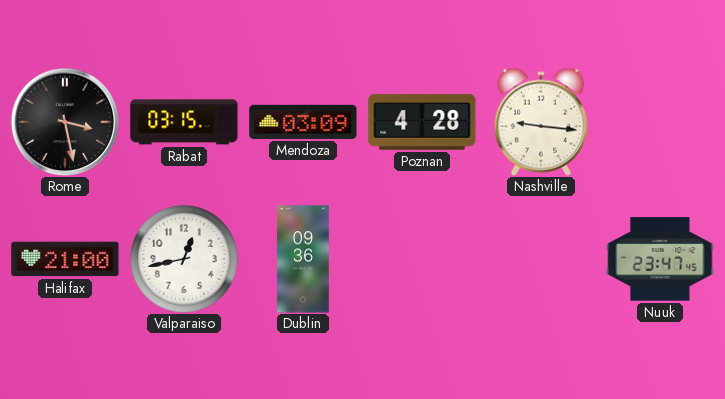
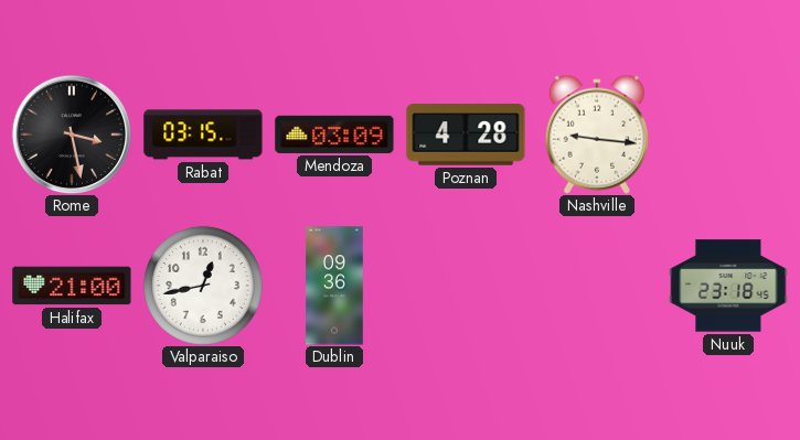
Nuuk: 23:47 -> 23:18 (728, 286)
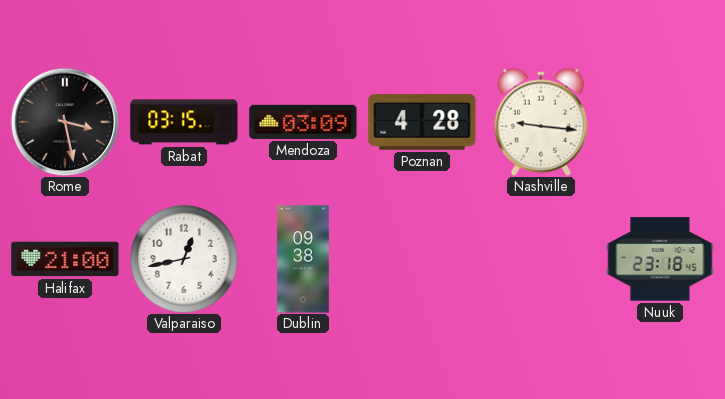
Dublin: 09:36 -> 09:38 (303, 259)
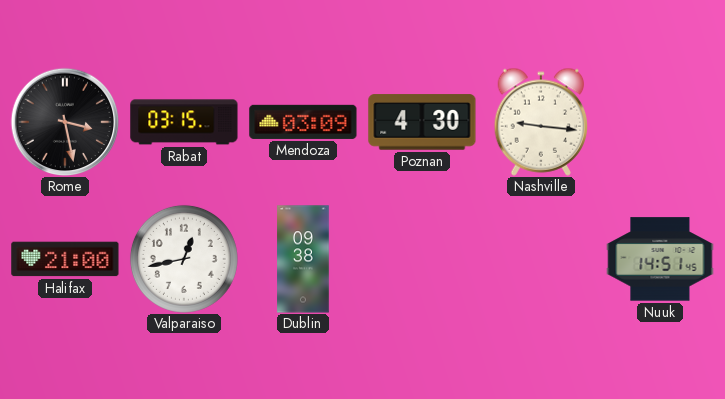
Poznan: 4:28 -> 4:30 (422, 122)
Nuuk: 23:18 -> 14:51 (660, 259)
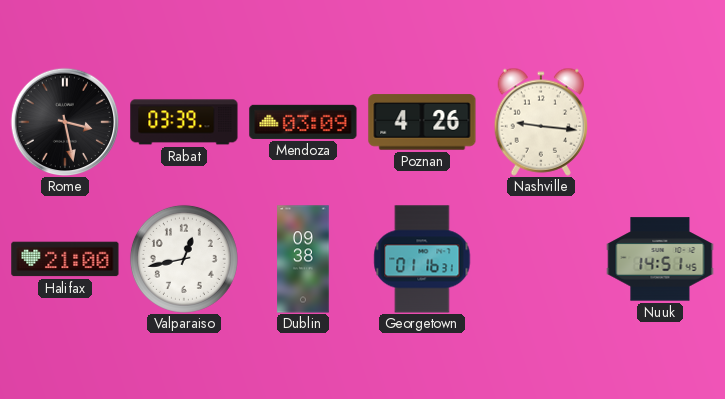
Rabat: 03:15 -> 03:39 (184, 122)
Poznan: 4:30 -> 4:26 (422, 122)
Georgetown: none -> 01:16 (422, 259)
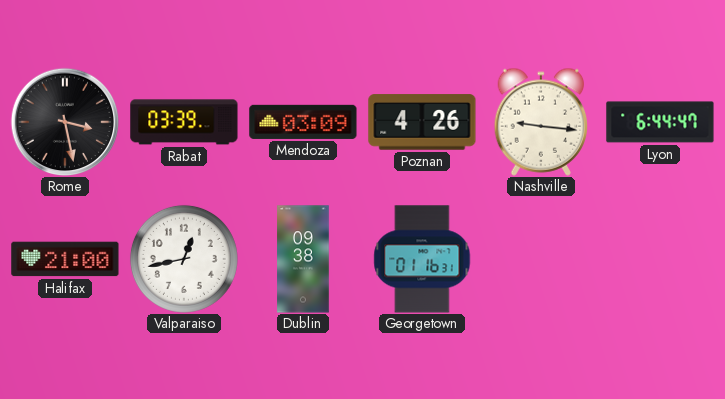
Lyon: none -> 6:44 (660, 122)
Nuuk: 14:51 -> none (660, 259)
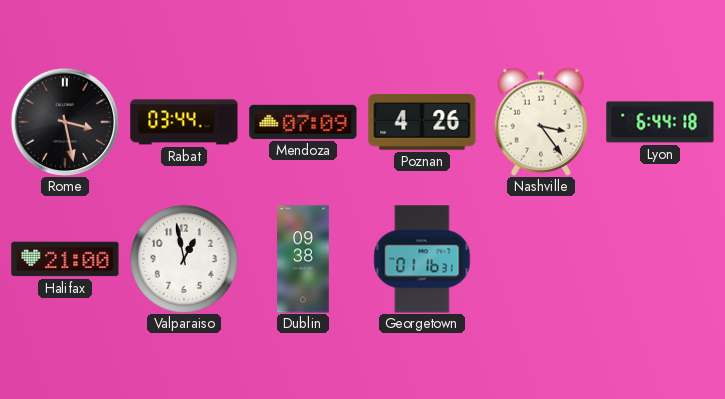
Rabat: 03:39 -> 03:44 (184, 122)
Mendoza: 03:09 -> 07:09 (303, 122)
Nashville: 9:16 -> 3:24 (540, 122)
Lyon: 6:44:47 -> 6:44:18 (660, 122)
Valparaiso: 12:43 -> 12:58 (184, 259)
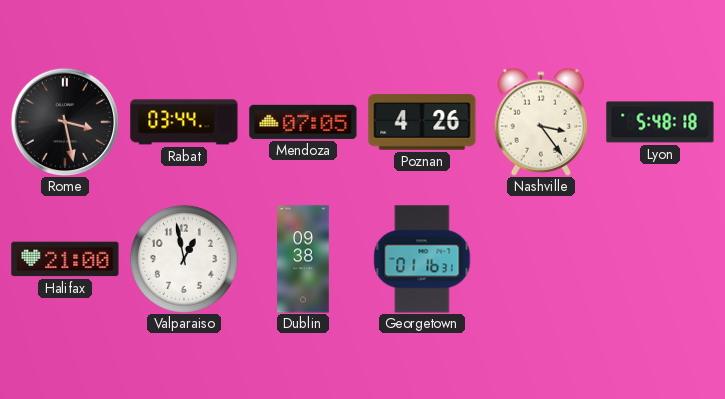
Mendoza: 07:09 -> 07:05 (303, 122)
Lyon: 6:44 -> 5:48 (660, 122)
